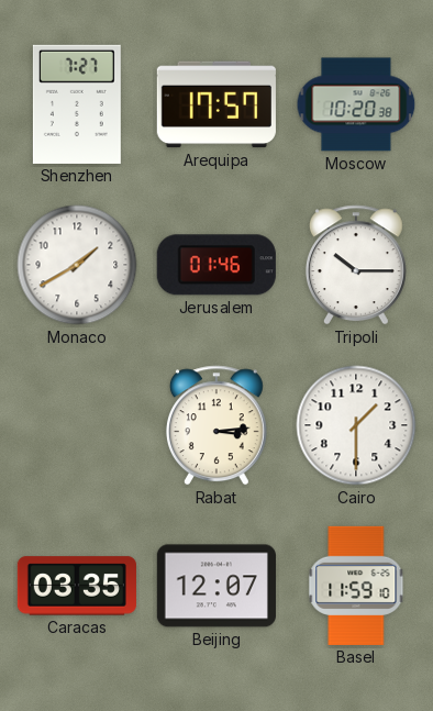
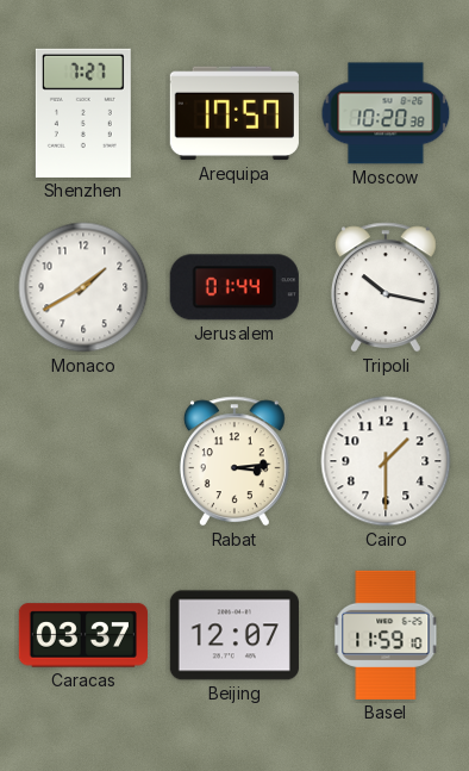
Jerusalem: 01:46 -> 01:44 (234, 287)
Tripoli: 10:15 -> 10:17 (386, 287)
Caracas: 03:35 -> 03:37 (83, 635)
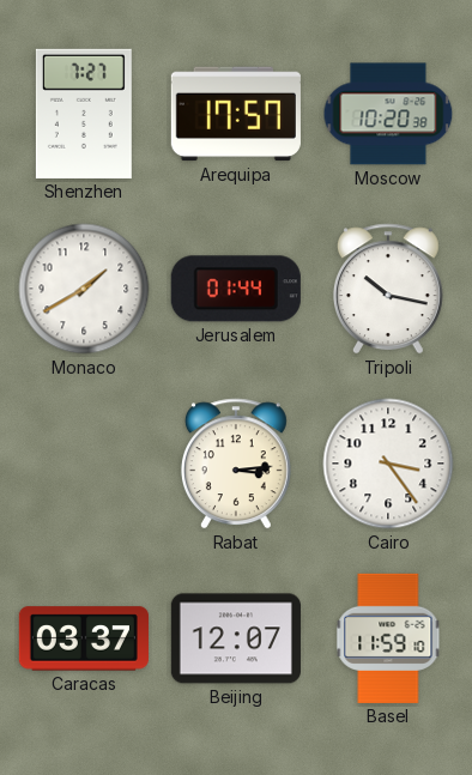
Cairo: 1:30 -> 3:24 (388, 464)
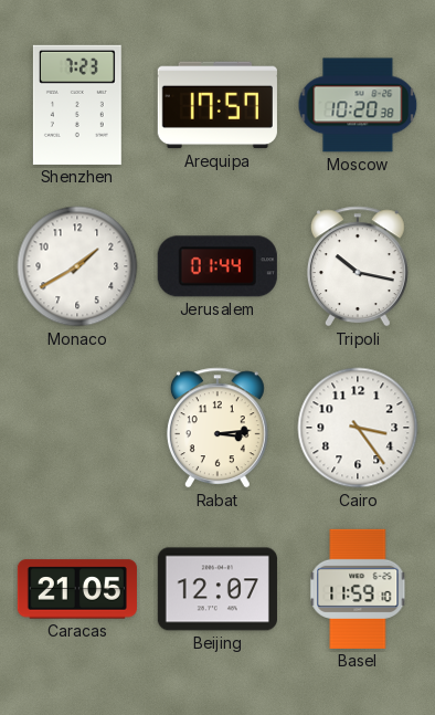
Shenzhen: 7:27 -> 7:23 (77, 105)
Caracas: 03:37 -> 21:05 (77, 589)
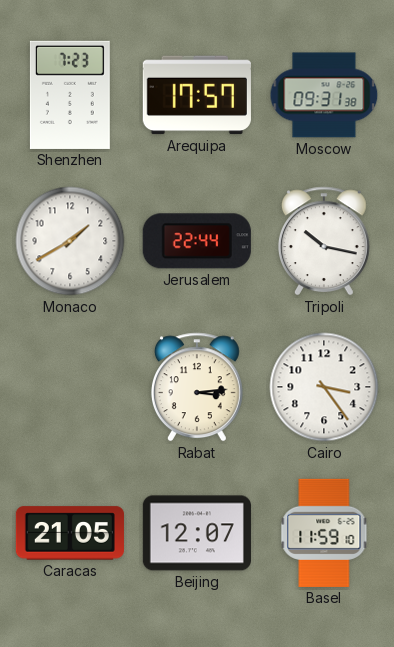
Moscow: 10:20 -> 09:31 (324, 95)
Jerusalem: 01:44 -> 22:44 (197, 241)
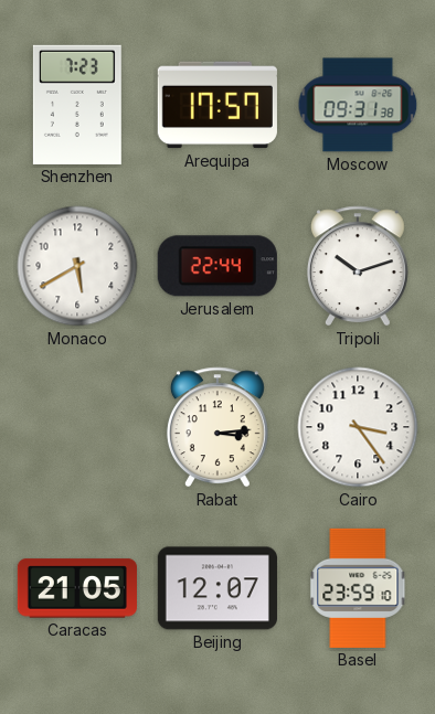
Monaco: 1:40 -> 5:40 (77, 266)
Tripoli: 10:17 -> 10:12 (358, 266)
Basel: 11:59 -> 23:59 (358, 588)
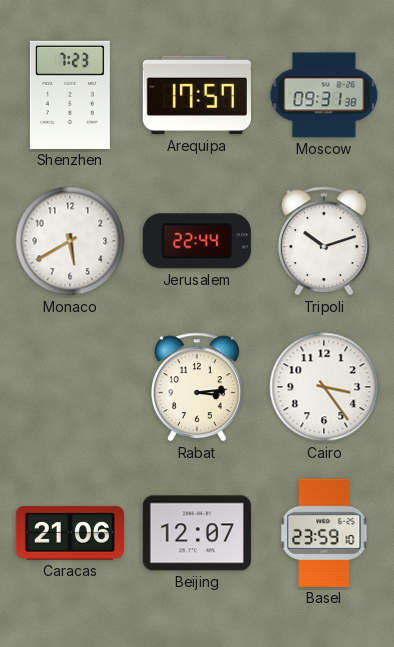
Caracas: 21:05 -> 21:06 (70, 533)
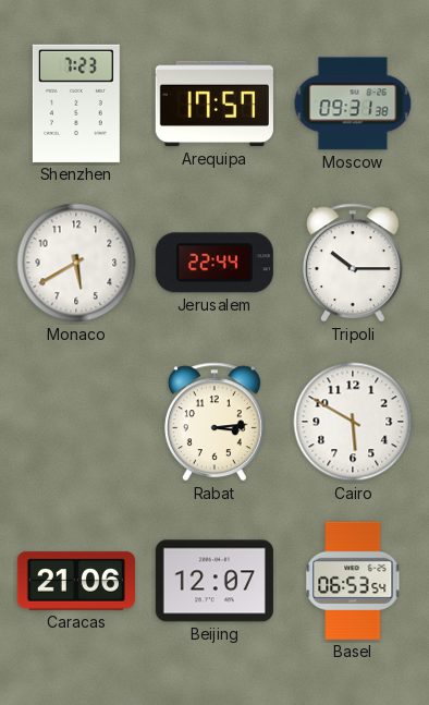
Tripoli: 10:12 -> 10:15 (353, 263)
Cairo: 3:24 -> 5:50 (353, 422)
Basel: 23:59 -> 06:53 (353, 581)
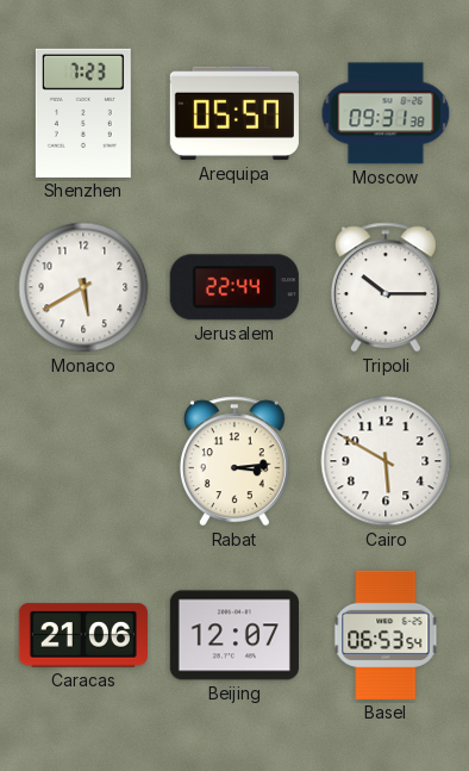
Arequipa: 17:57 -> 05:57 (234, 113)
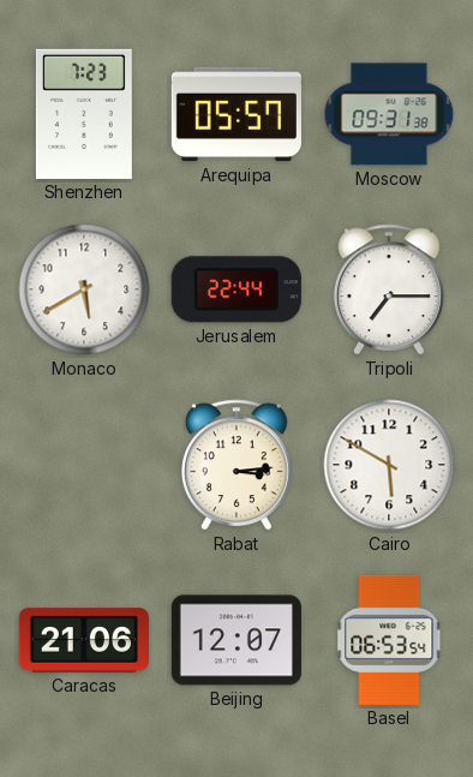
Tripoli: 10:15 -> 7:15 (389, 289)
